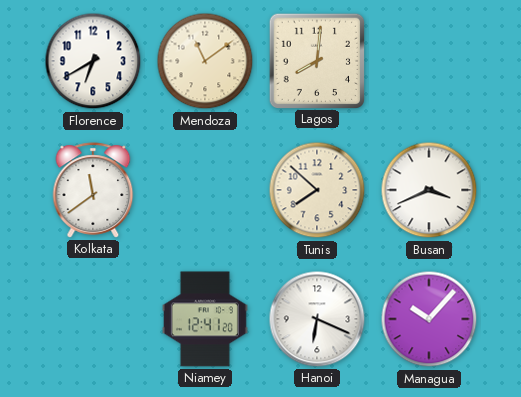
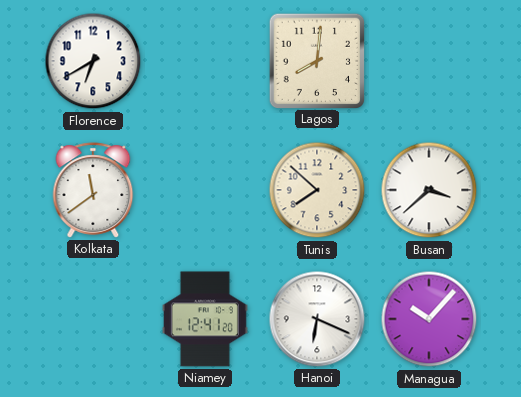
Mendoza: 11:09 -> none (205, 61)
Busan: 3:41 -> 3:38 (429, 190)
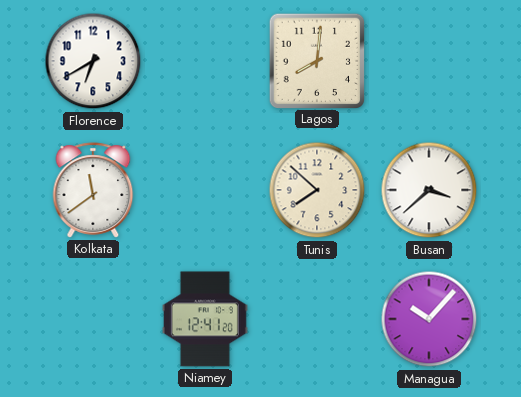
Hanoi: 6:19 -> none (317, 319)
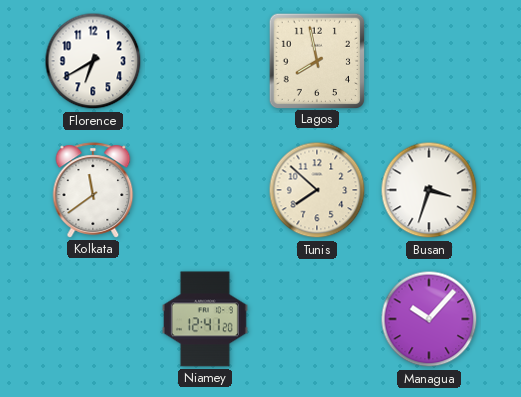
Lagos: 8:01 -> 7:58 (316, 60)
Busan: 3:38 -> 3:33 (429, 190)
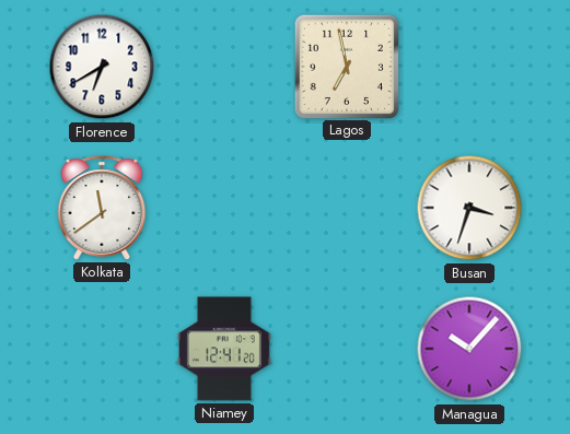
Lagos: 7:58 -> 6:58 (346, 66)
Tunis: 7:52 -> none (317, 190)
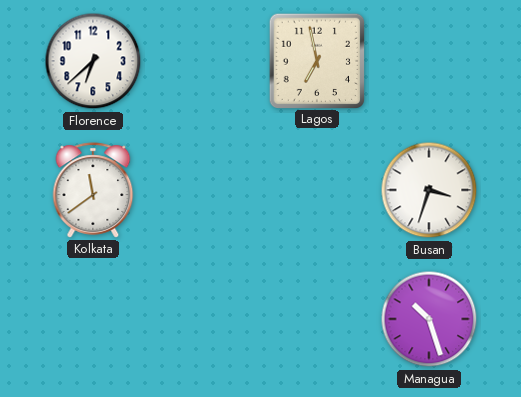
Florence: 6:40 -> 6:38 (93, 61)
Niamey: 12:41 -> none (224, 349)
Managua: 10:07 -> 10:27 (429, 319)
